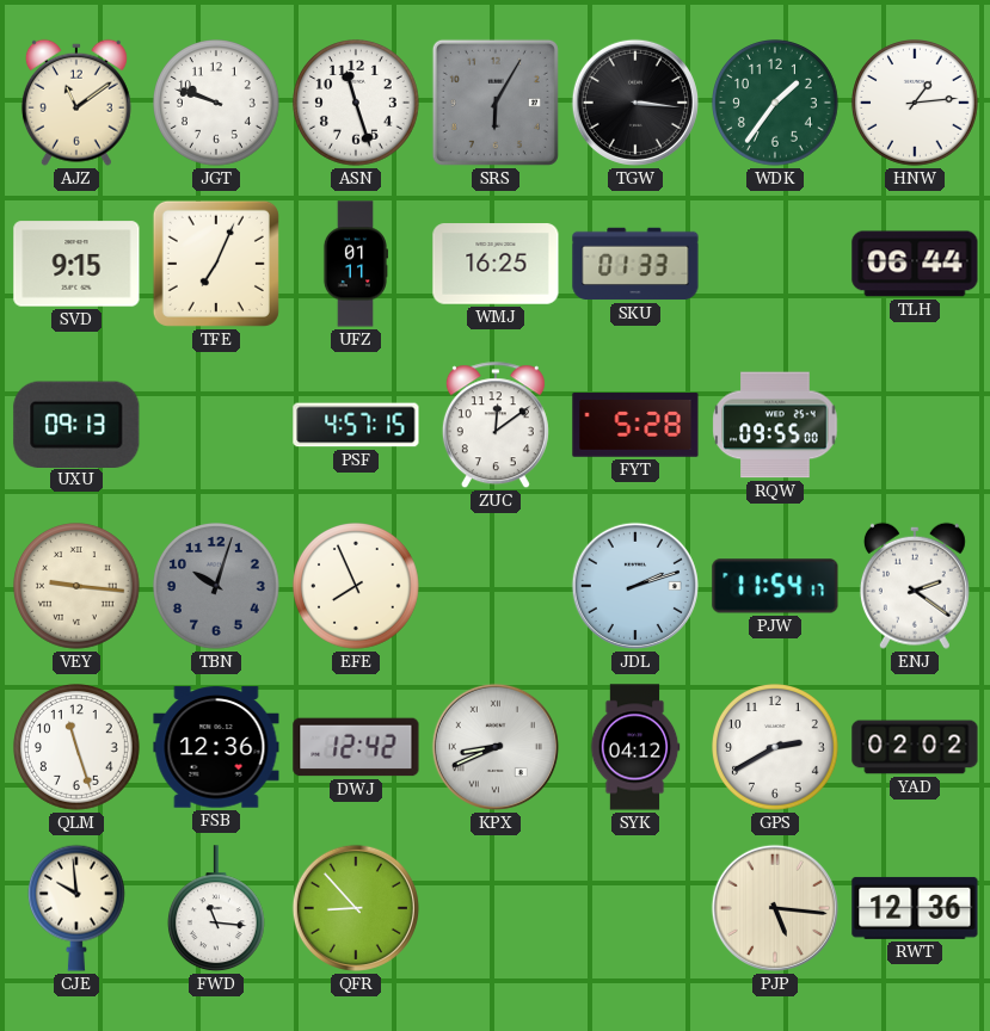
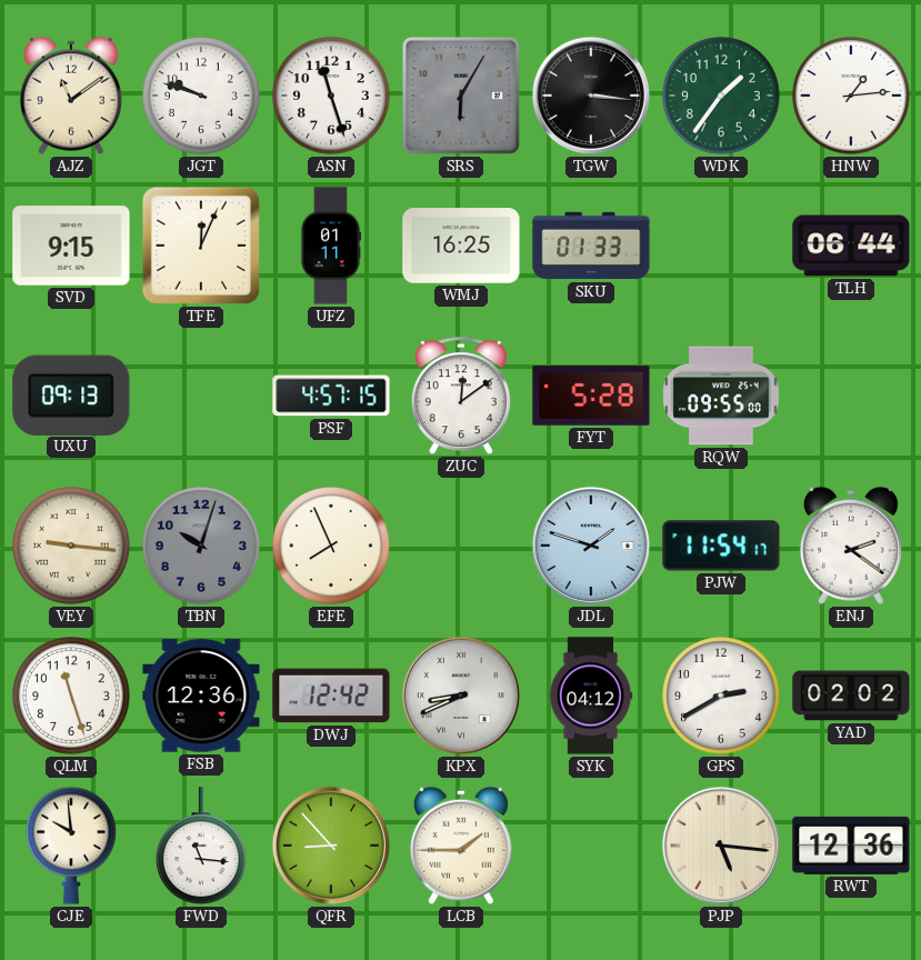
TFE: 7:04 -> 12:04 (201, 246)
JDL: 2:12 -> 1:48 (591, 546)
LCB: none -> 1:45 (461, 846)
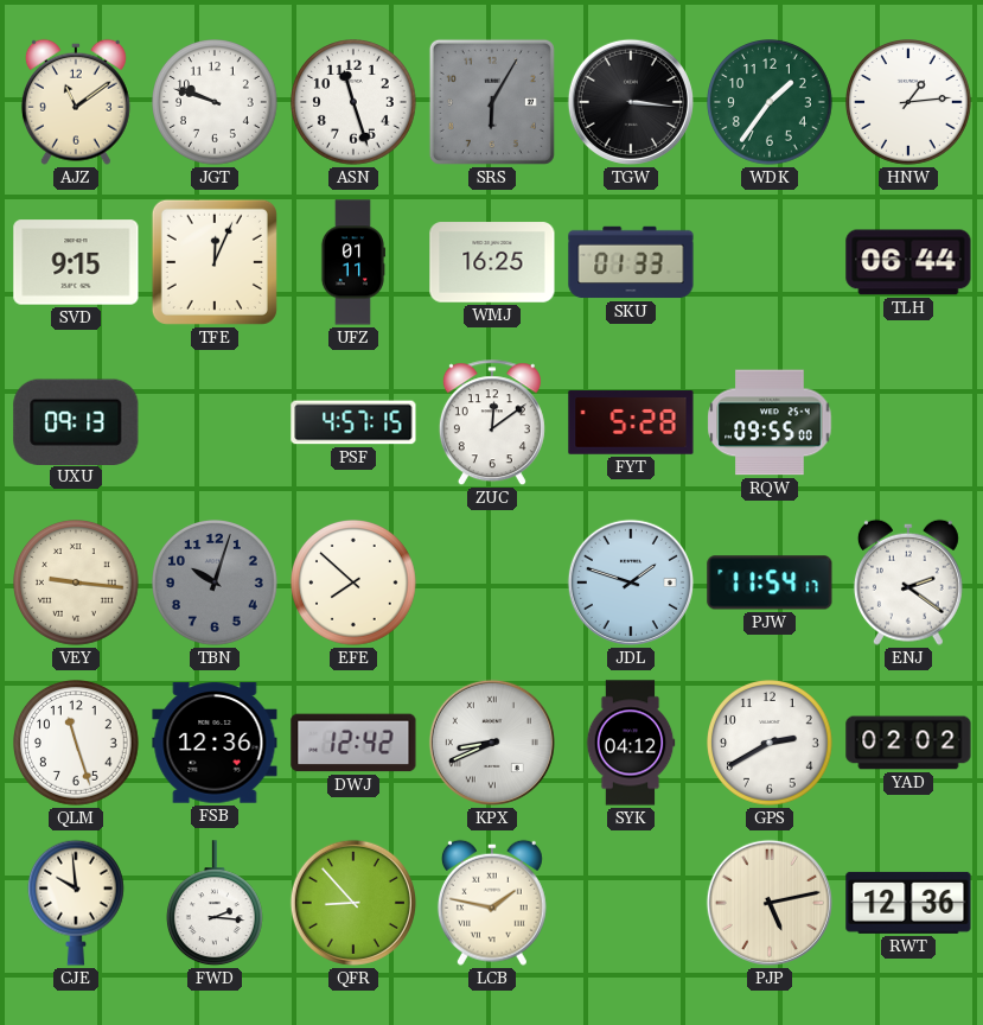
EFE: 7:56 -> 7:52 (355, 584)
FWD: 11:16 -> 2:16 (215, 904)
LCB: 1:45 -> 1:47 (492, 903)
PJP: 5:16 -> 5:13 (770, 903)
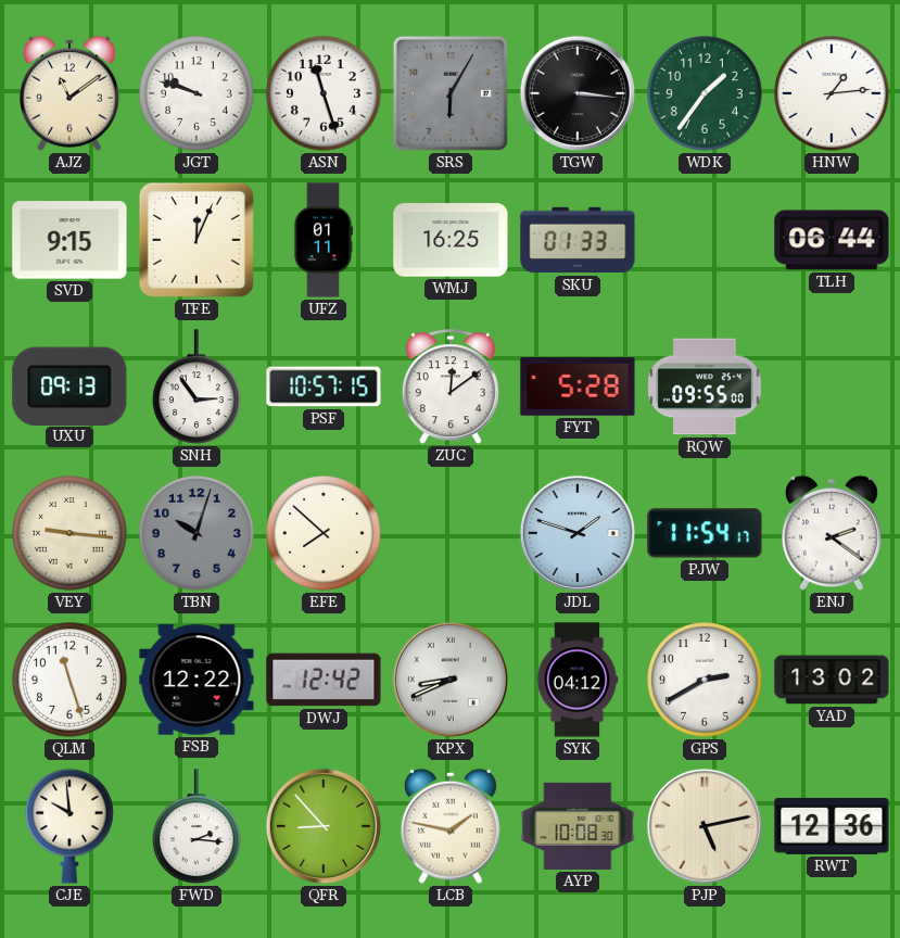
SNH: none -> 2:54 (197, 388)
PSF: 4:57 -> 10:57 (324, 386)
FSB: 12:36 -> 12:22 (197, 680)
YAD: 02:02 -> 13:02 (832, 680)
AYP: none -> 10:08 (578, 826)
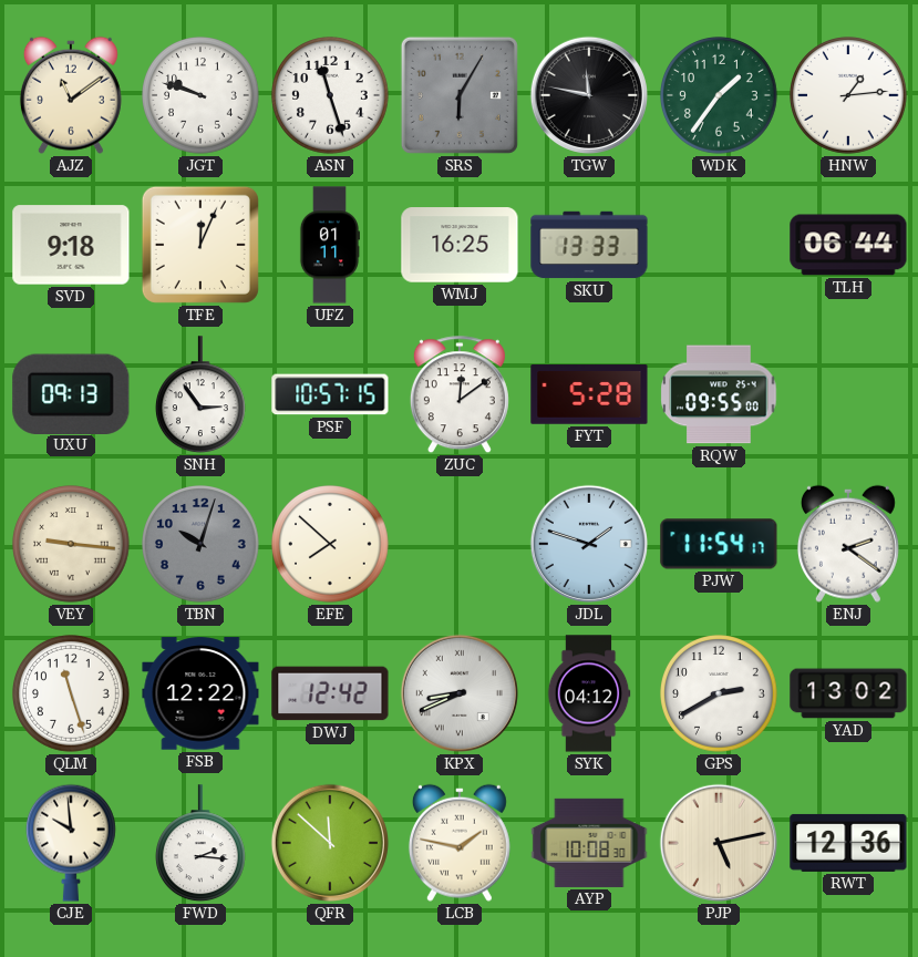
TGW: 3:16 -> 11:47 (589, 95)
SVD: 9:15 -> 9:18 (71, 245)
SKU: 01:33 -> 13:33 (589, 245)
QFR: 8:53 -> 11:52 (330, 843)
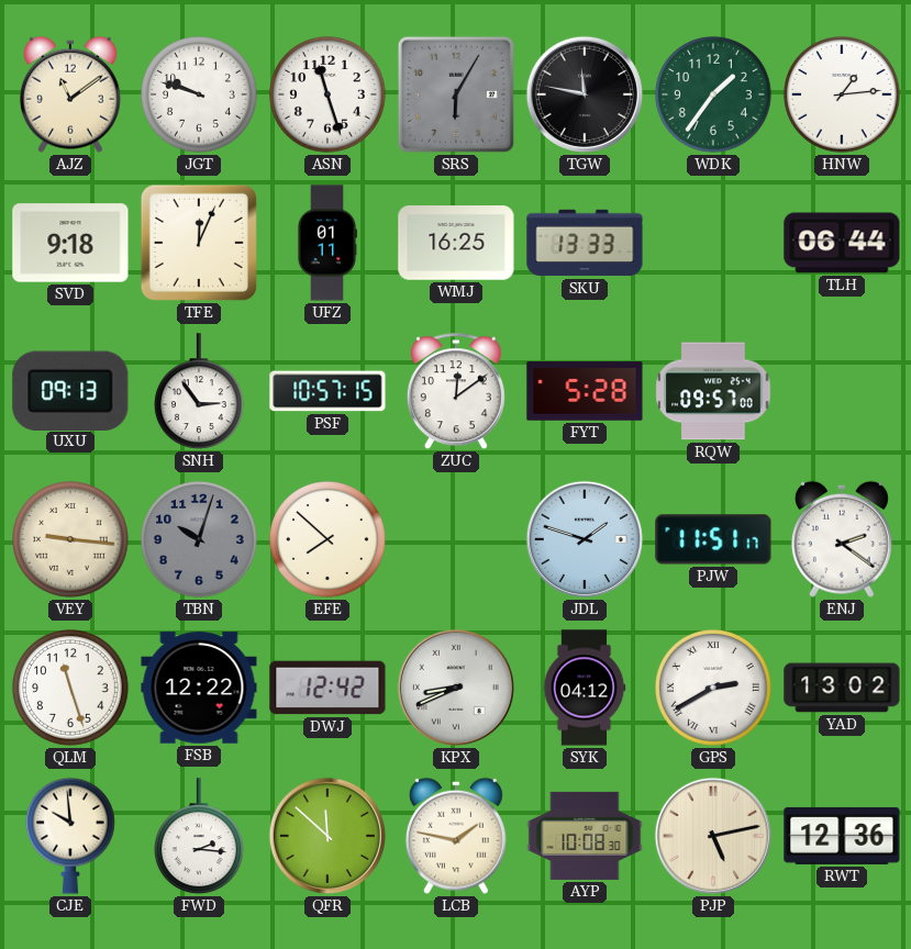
RQW: 09:55 -> 09:57 (713, 391)
PJW: 11:54 -> 11:51 (713, 539)
GPS numerals: Arabic -> Roman (714, 689)
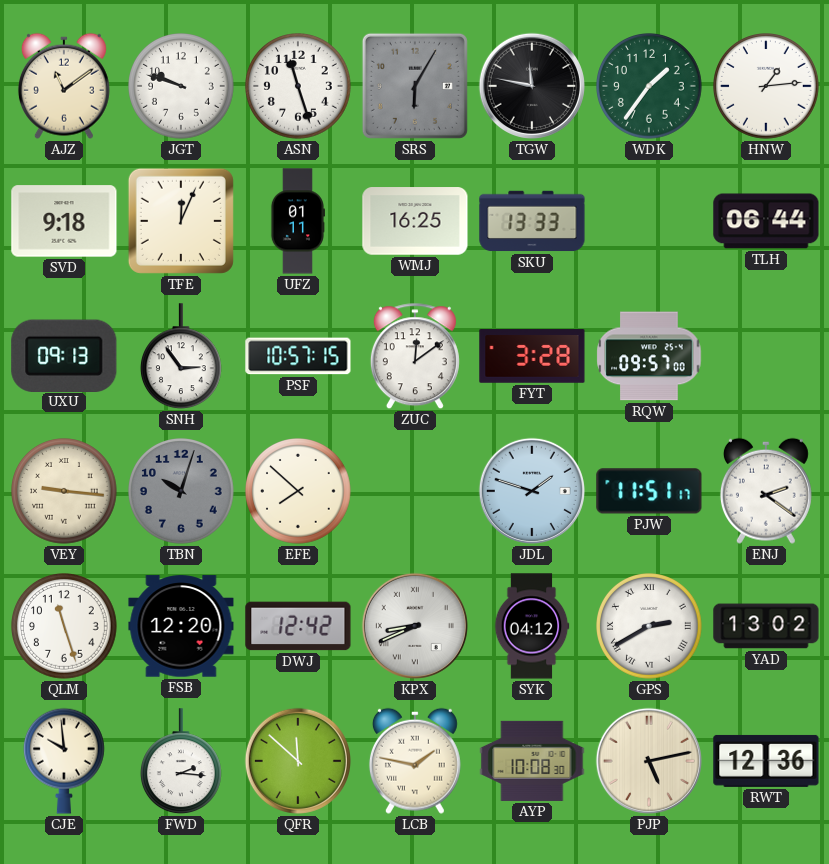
FYT: 5:28 -> 3:28 (532, 356)
FSB: 12:22 -> 12:20 (181, 626)
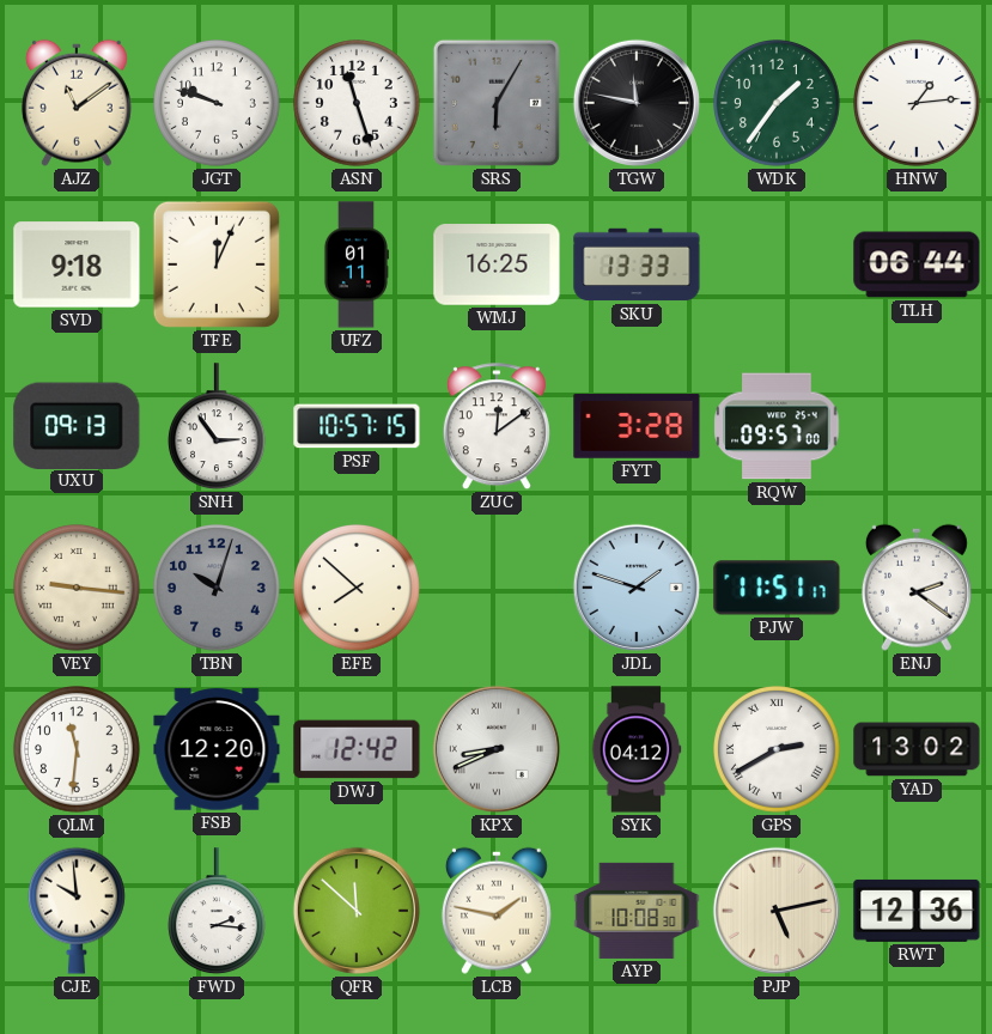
QLM: 11:27 -> 11:31 (78, 750)
